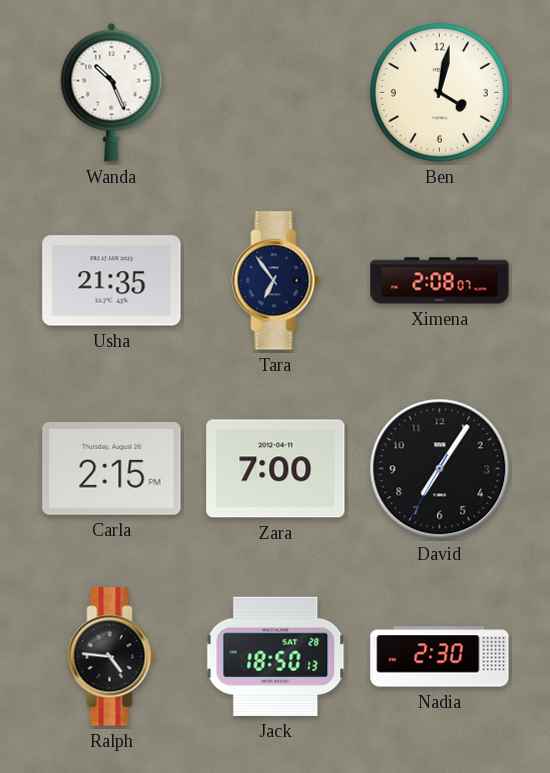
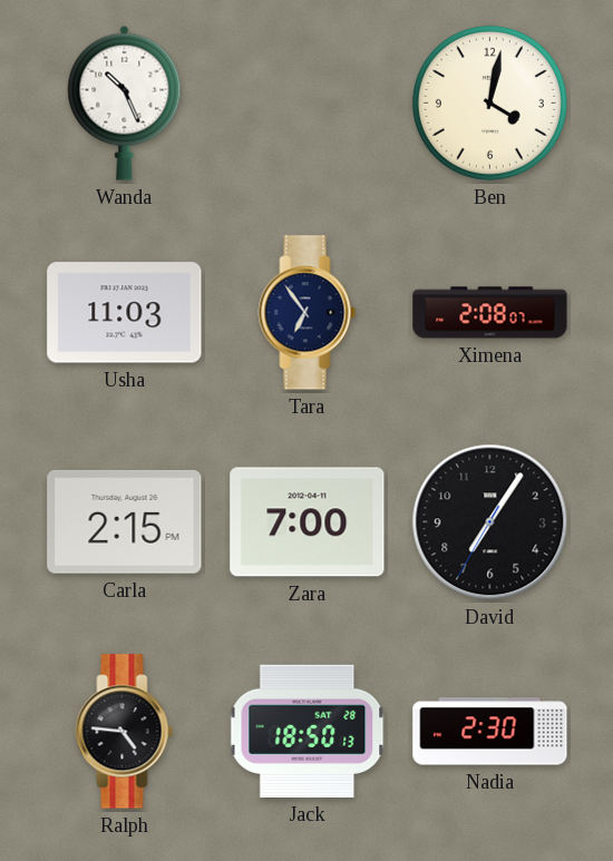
Usha: 21:35 -> 11:03 (125, 313)
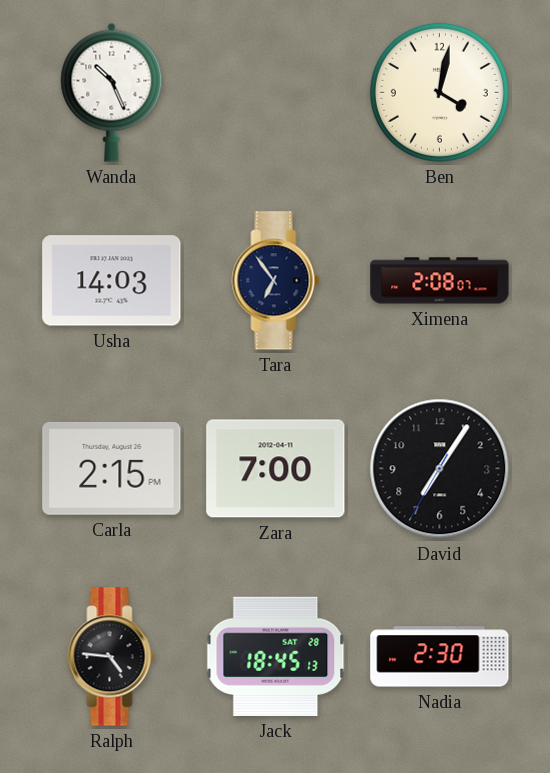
Usha: 11:03 -> 14:03 (112, 281)
Jack: 18:50 -> 18:45 (276, 656)
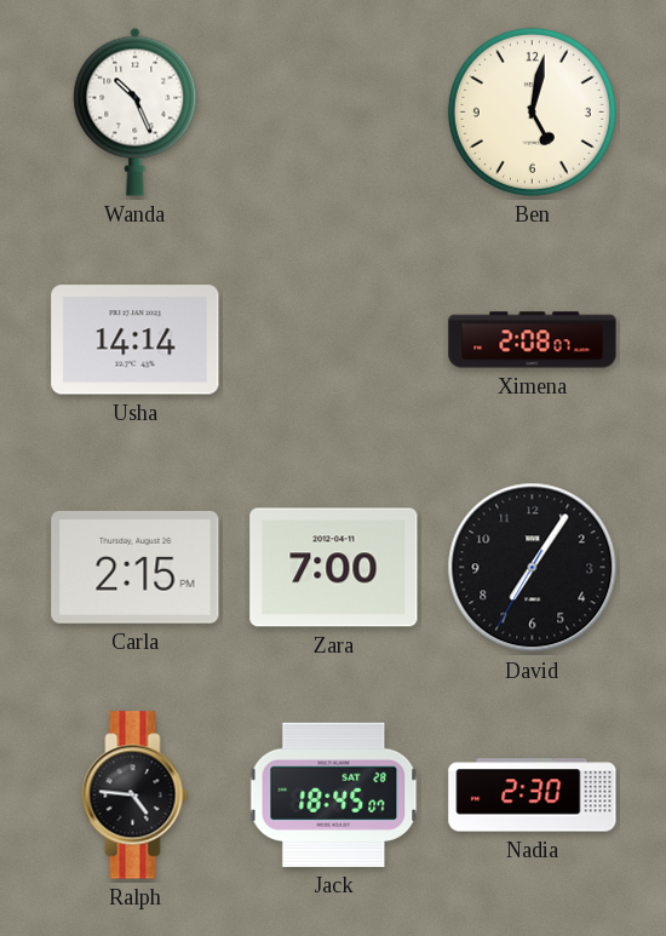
Ben: 4:02 -> 5:02 (532, 111)
Usha: 14:03 -> 14:14 (136, 340)
Tara: 6:54 -> none (276, 281)
Jack: 18:45:13 -> 18:45:07 (334, 794)
